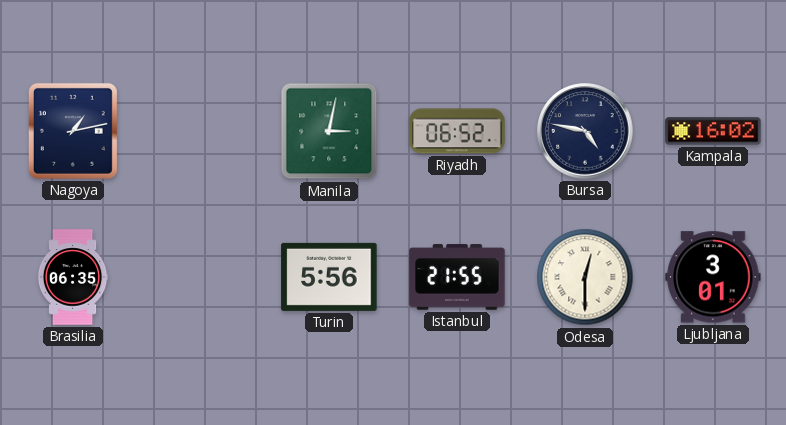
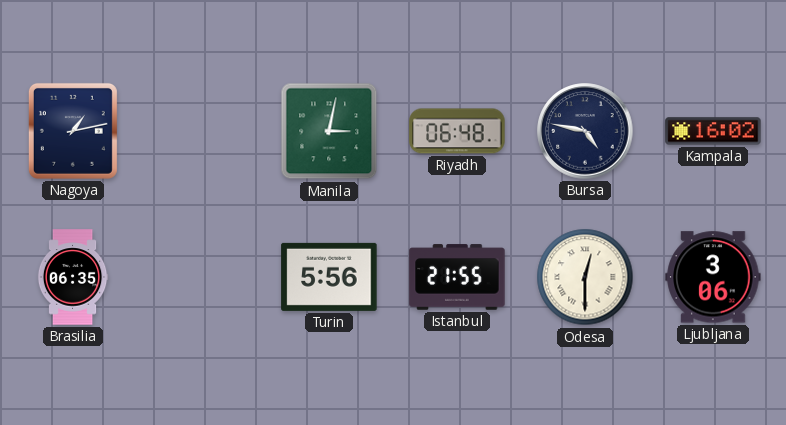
Riyadh: 06:52 -> 06:48 (457, 131)
Ljubljana: 3:01 -> 3:06 (713, 277)
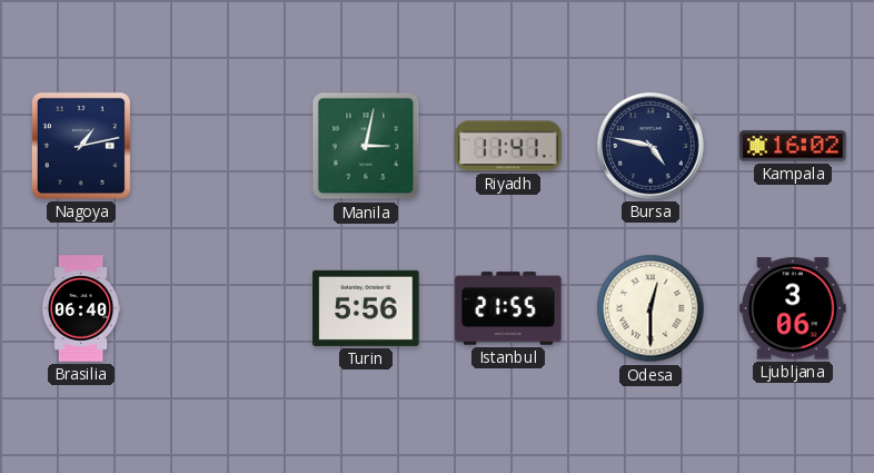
Riyadh: 06:48 -> 11:41 (508, 146)
Brasilia: 06:35 -> 06:40 (81, 308)
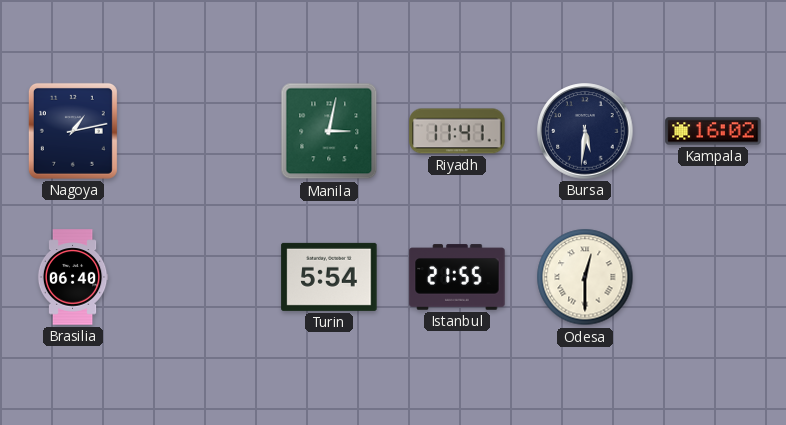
Bursa: 4:47 -> 5:31 (585, 131)
Turin: 5:56 -> 5:54 (329, 277)
Ljubljana: 3:06 -> none (793, 308)
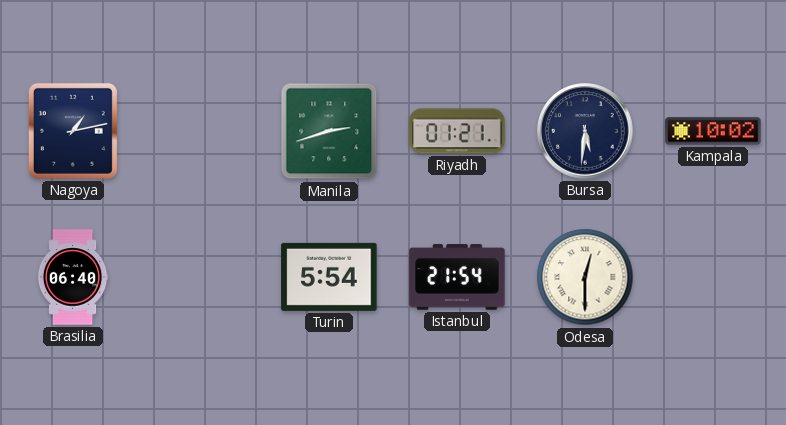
Manila: 3:02 -> 2:42 (329, 131)
Riyadh: 11:41 -> 01:21 (457, 131)
Kampala: 16:02 -> 10:02 (713, 131)
Istanbul: 21:55 -> 21:54 (457, 277)
